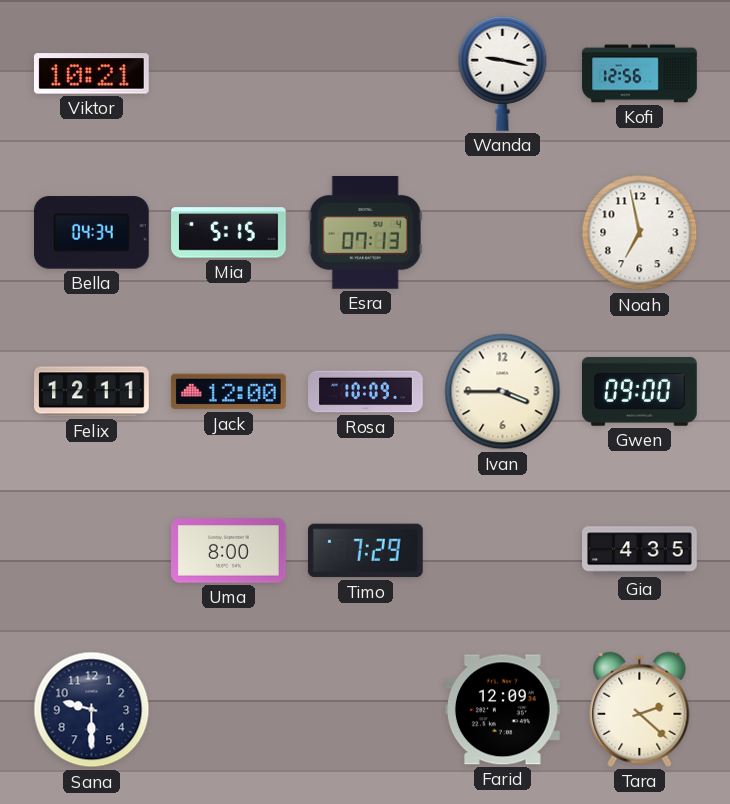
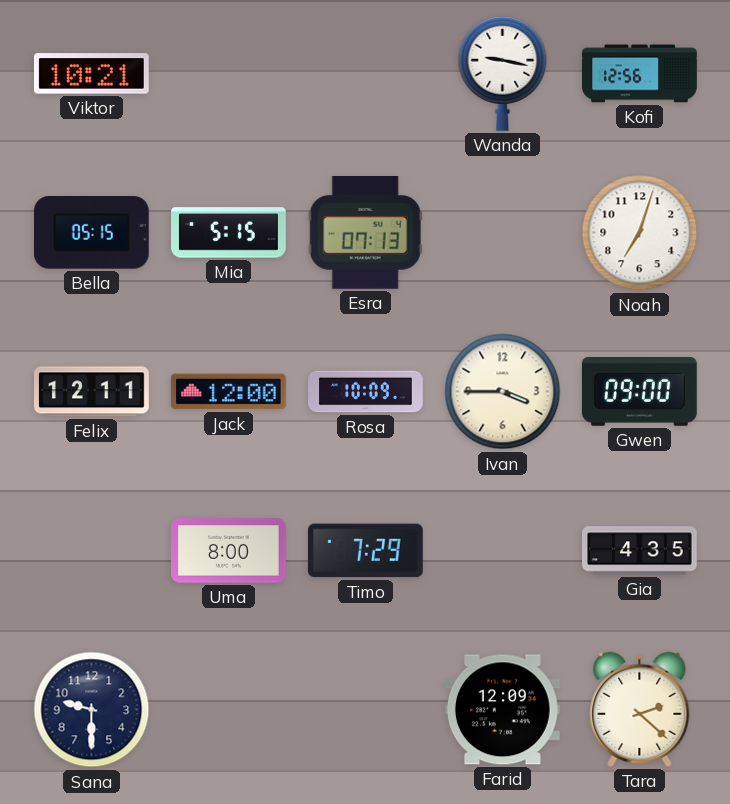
Bella: 04:34 -> 05:15 (91, 233)
Noah: 6:58 -> 7:03 (640, 233)
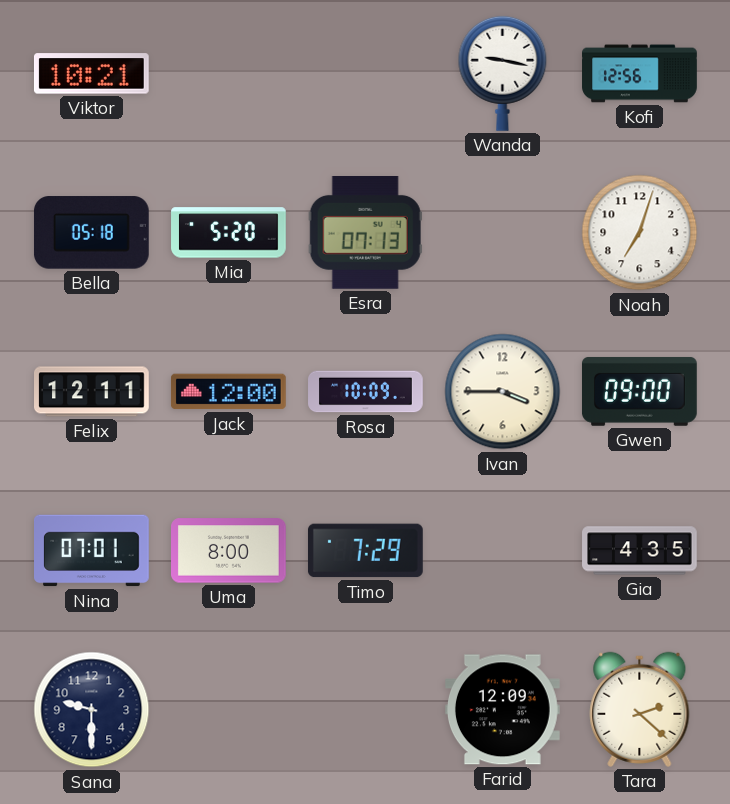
Bella: 05:15 -> 05:18 (91, 233)
Mia: 5:15 -> 5:20 (229, 233)
Nina: none -> 07:01 (92, 551)
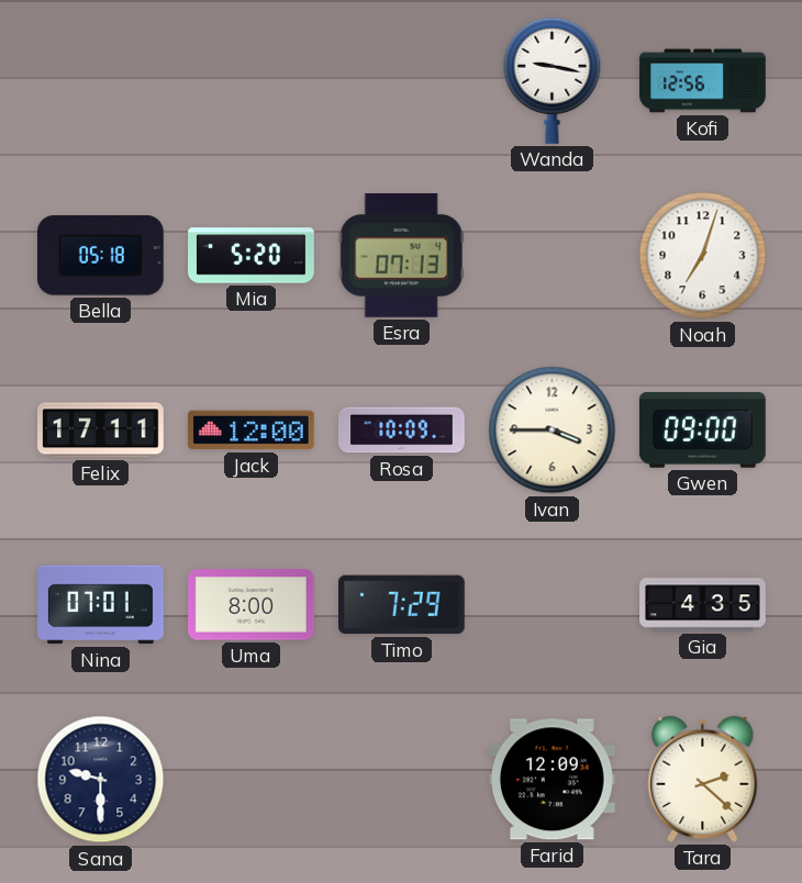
Viktor: 10:21 -> none (92, 74)
Felix: 12:11 -> 17:11 (101, 431)
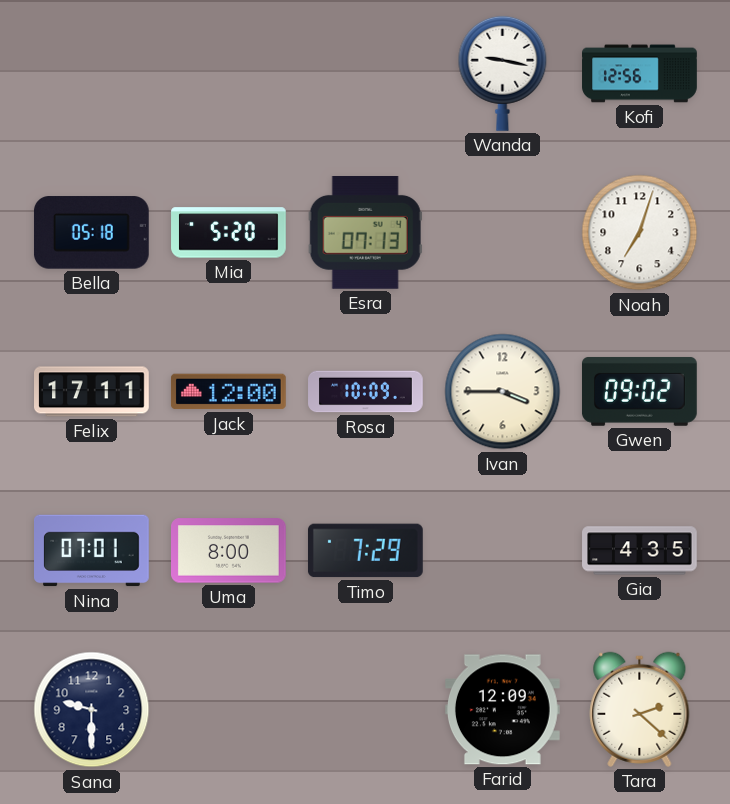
Gwen: 09:00 -> 09:02 (639, 391)
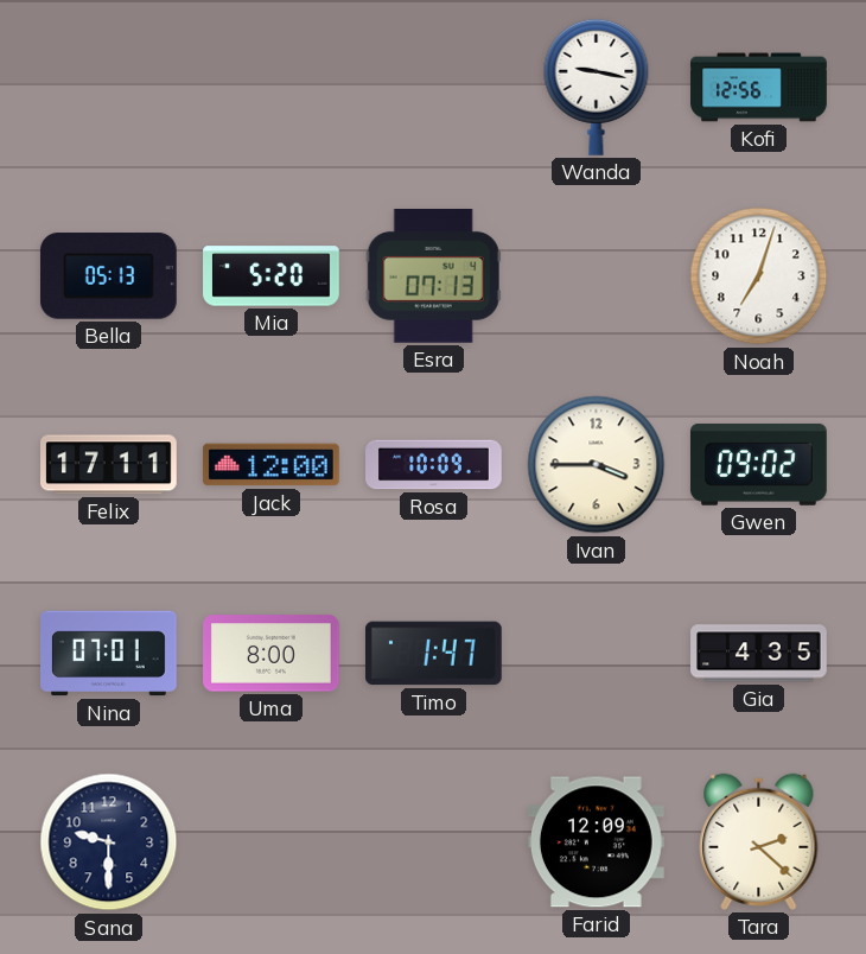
Bella: 05:18 -> 05:13 (108, 276)
Timo: 7:29 -> 1:47 (433, 654)
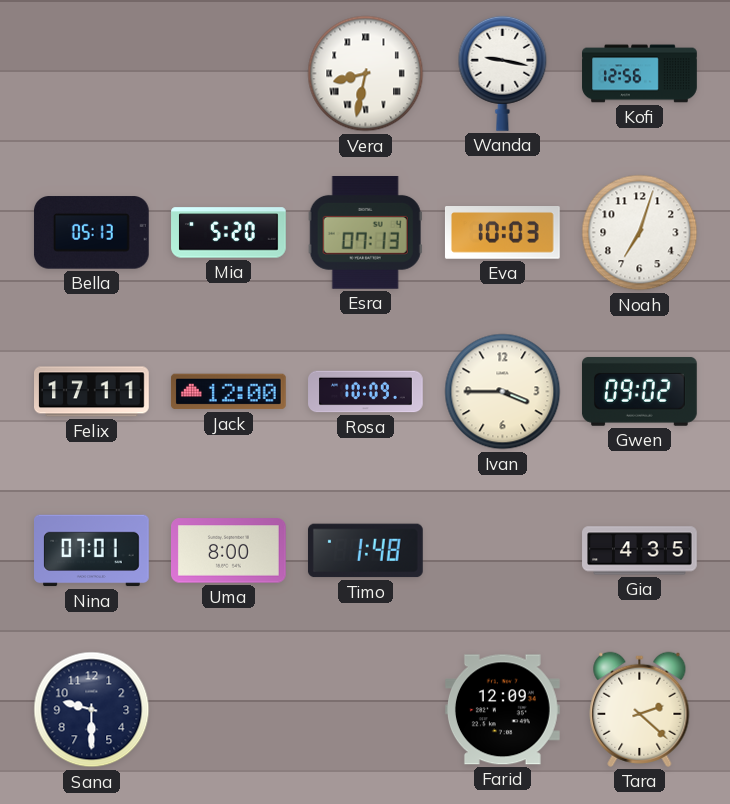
Vera: none -> 8:32 (366, 74)
Eva: none -> 10:03 (502, 233)
Timo: 1:47 -> 1:48 (365, 551)
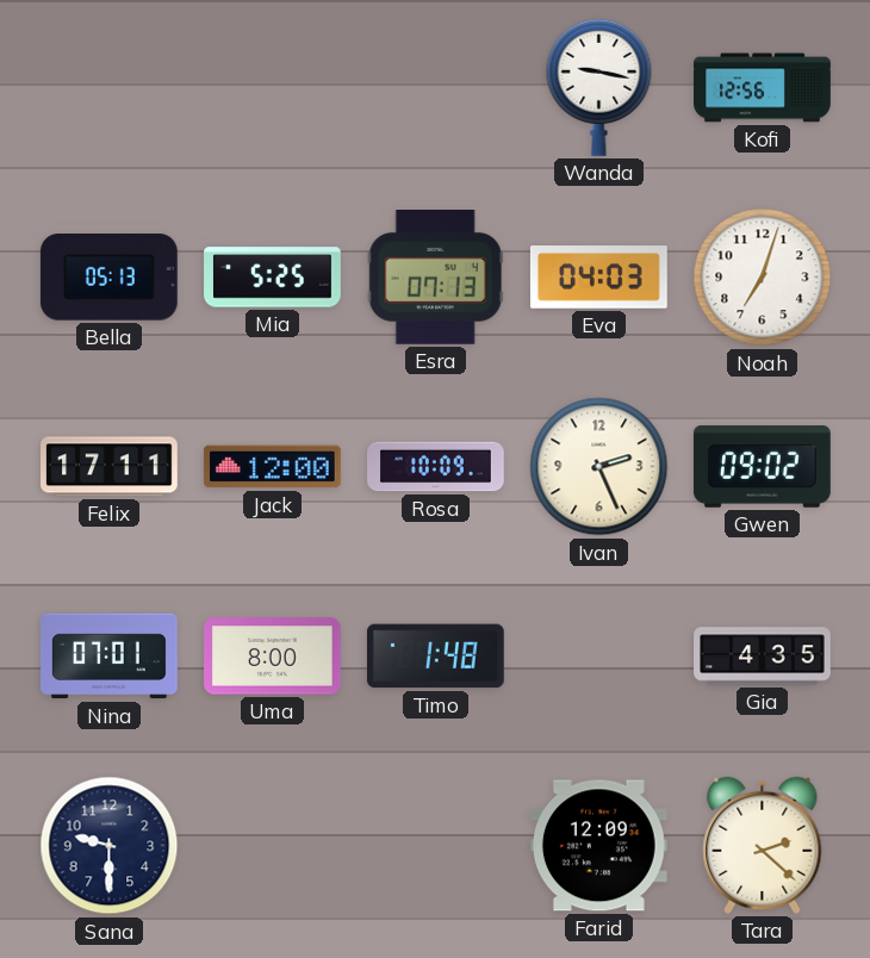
Vera: 8:32 -> none (366, 74)
Mia: 5:20 -> 5:25 (273, 278)
Eva: 10:03 -> 04:03 (598, 278)
Ivan: 3:45 -> 2:26 (599, 467)
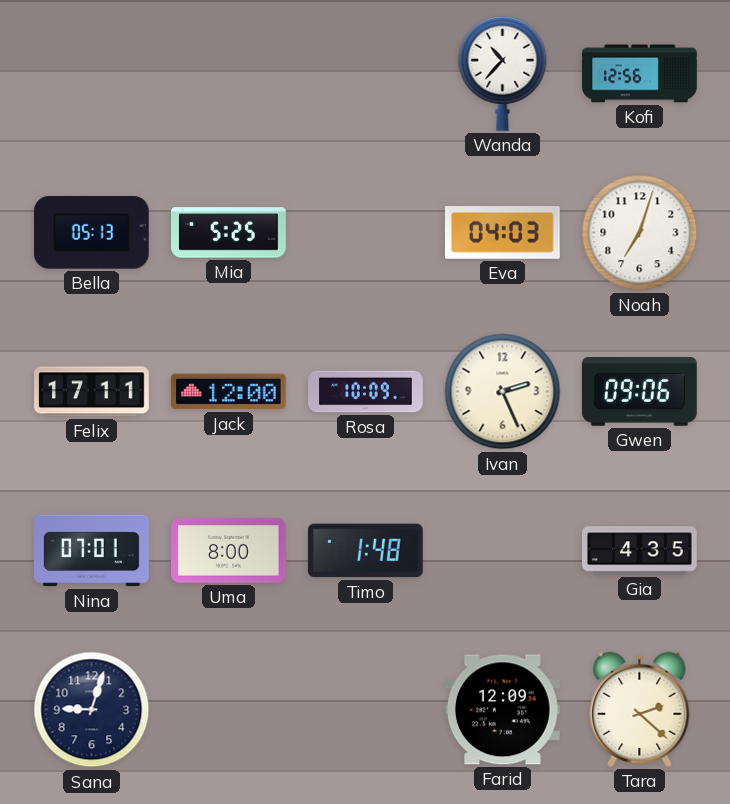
Wanda: 9:17 -> 10:37 (503, 73)
Esra: 07:13 -> none (435, 278)
Gwen: 09:02 -> 09:06 (639, 391)
Sana: 9:30 -> 9:03 (92, 710)
